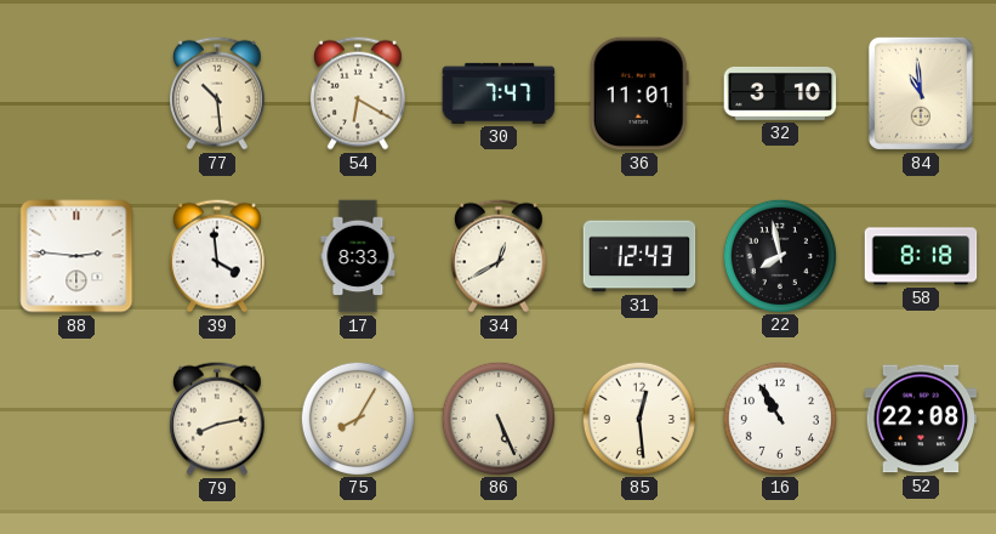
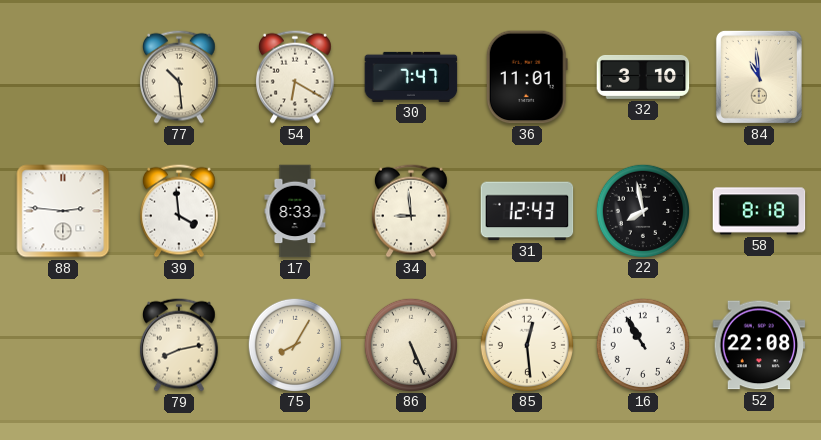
34: 12:40 -> 8:59 (411, 211)
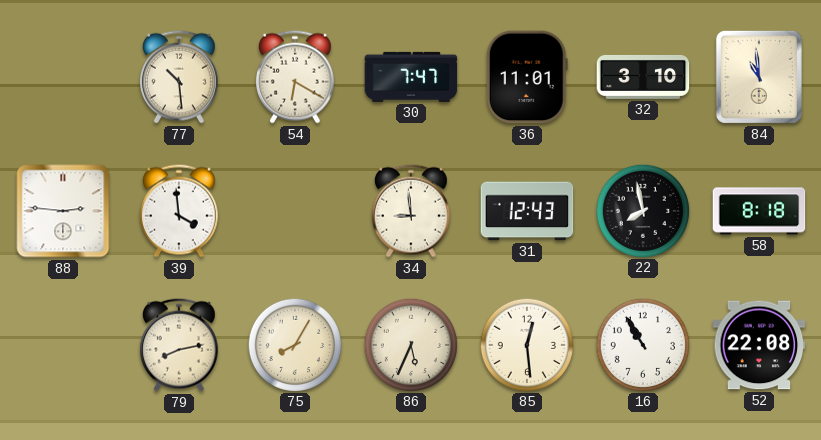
17: 8:33 -> none (295, 211)
86: 5:26 -> 5:34 (410, 344)
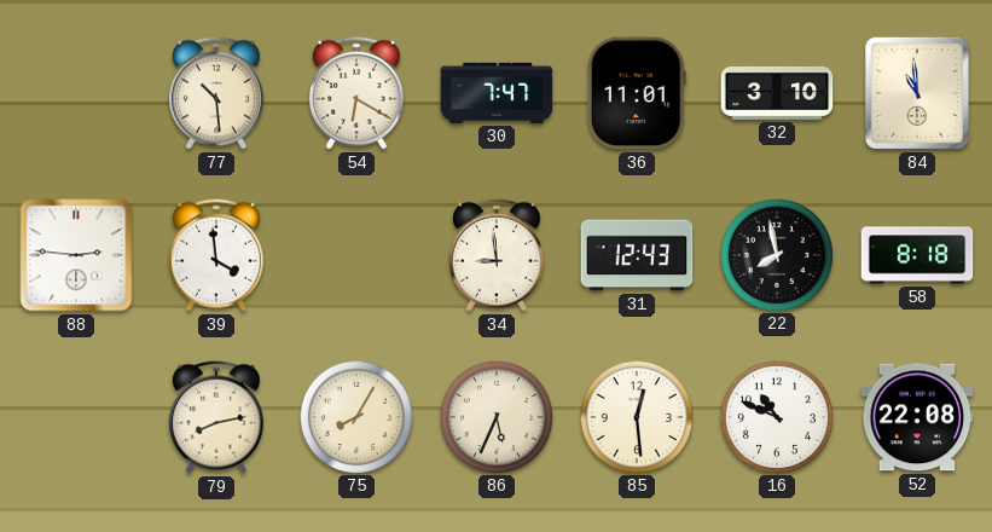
16: 10:55 -> 10:49 (776, 416)
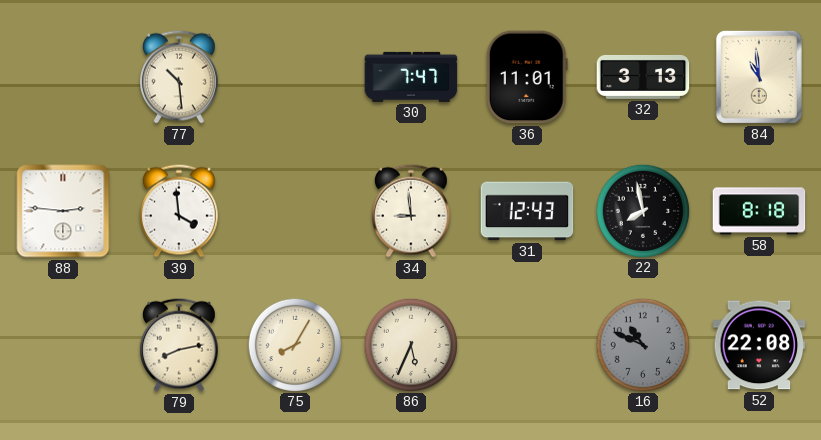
54: 6:20 -> none (356, 93)
32: 3:10 -> 3:13 (643, 77)
85: 12:29 -> none (636, 416)
16 dial: white -> grey (642, 344)
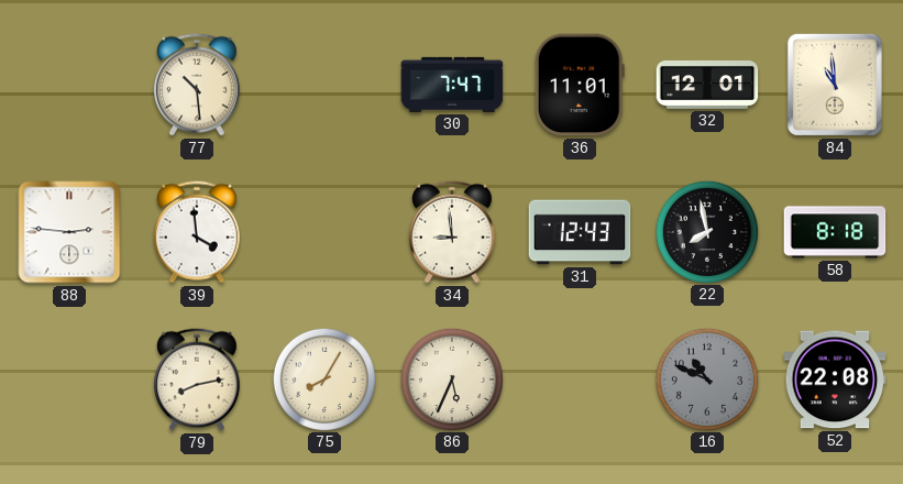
32: 3:13 -> 12:01 (707, 85)
